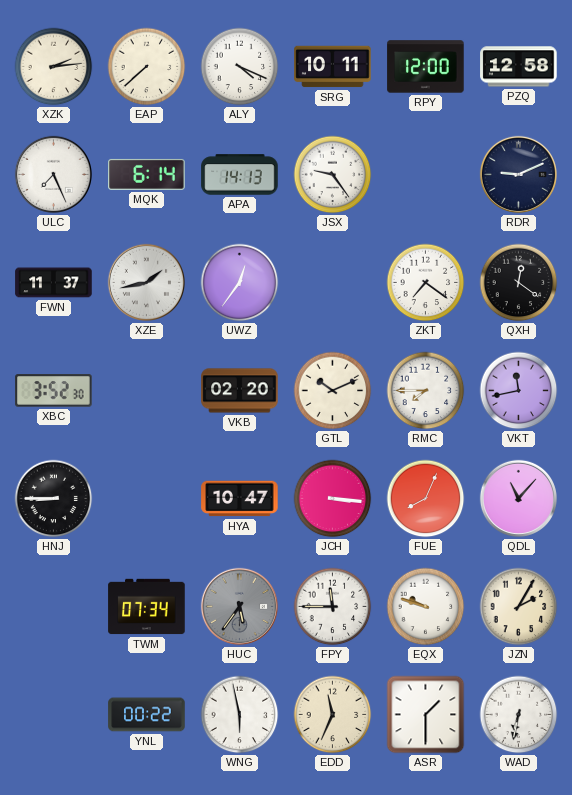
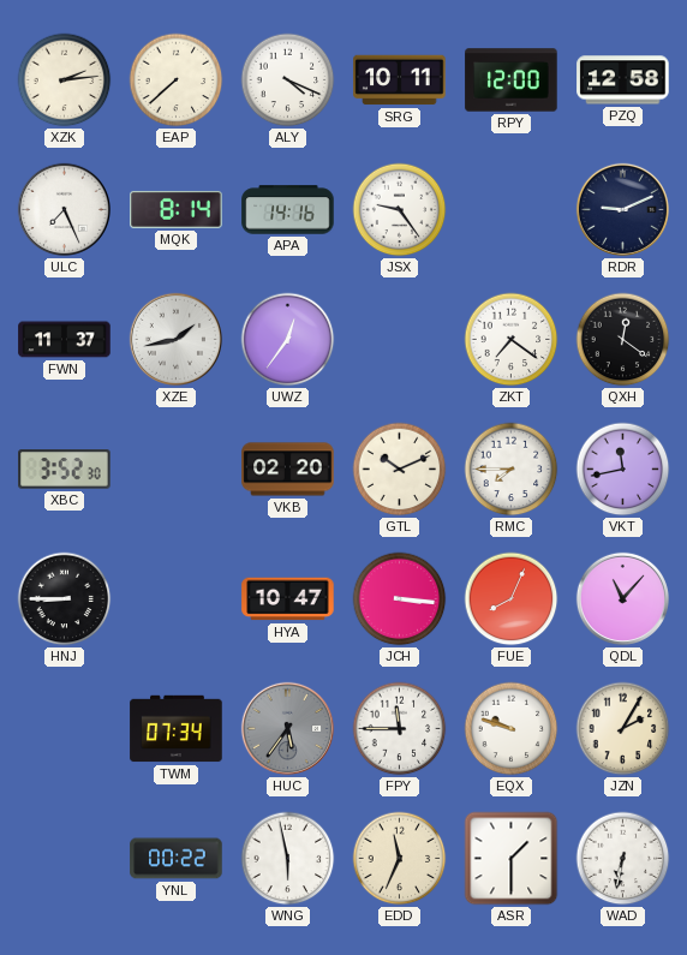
MQK: 6:14 -> 8:14 (177, 209)
APA: 14:13 -> 14:16 (288, 210)
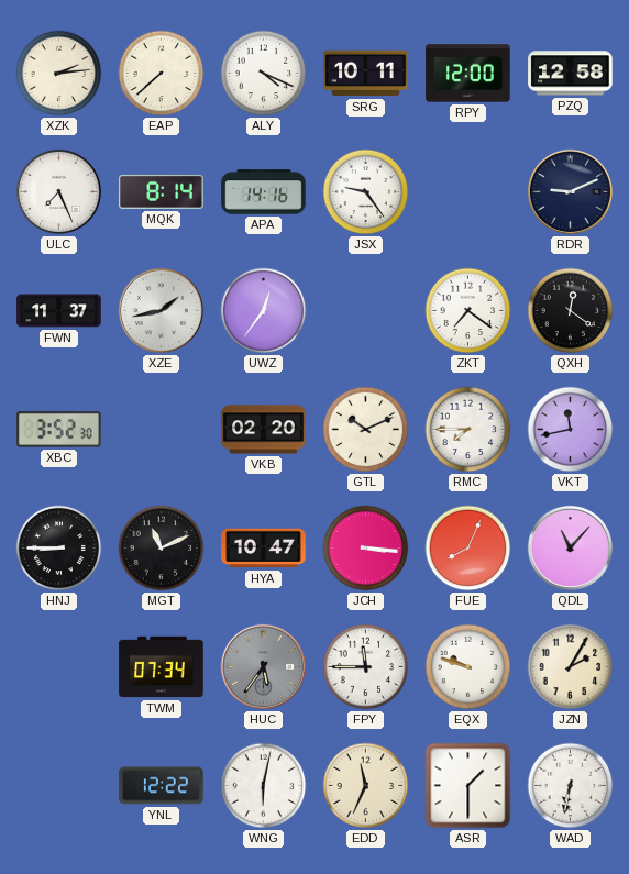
MGT: none -> 11:11 (162, 549)
YNL: 00:22 -> 12:22 (162, 786)
WNG: 5:58 -> 6:02 (264, 786)
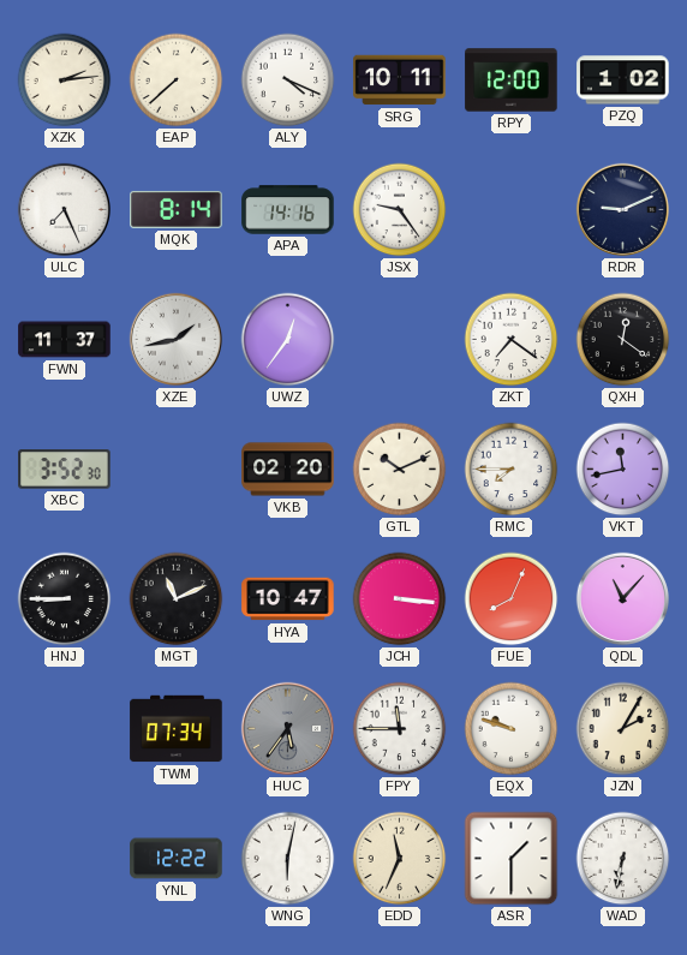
PZQ: 12:58 -> 1:02 (623, 80)
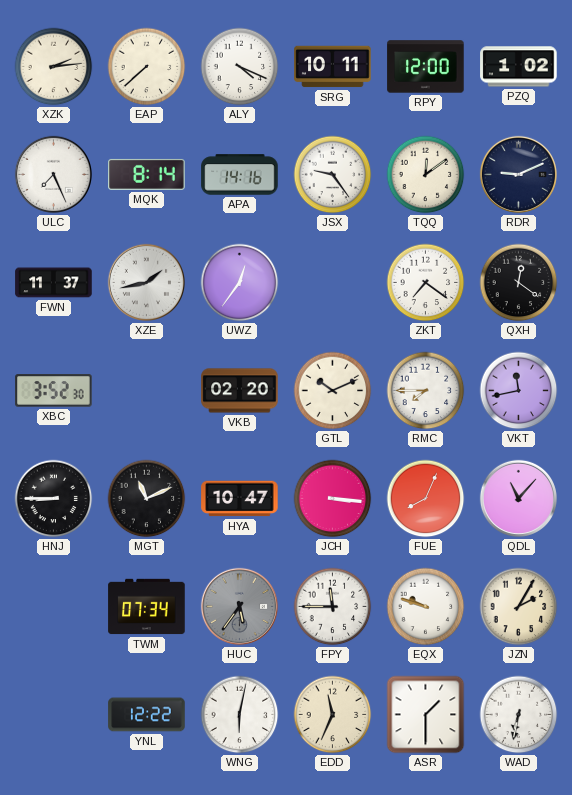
TQQ: none -> 12:09 (426, 175)
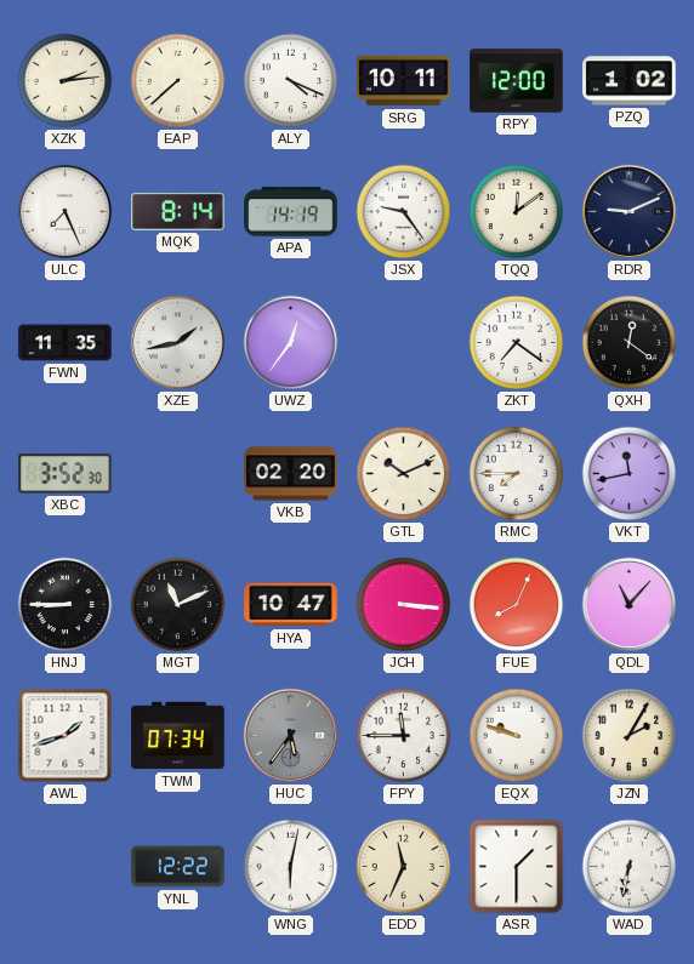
APA: 14:16 -> 14:19 (291, 212)
FWN: 11:37 -> 11:35 (66, 343)
AWL: none -> 1:42 (66, 736)
